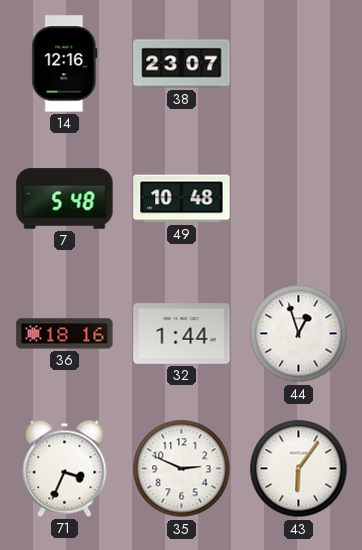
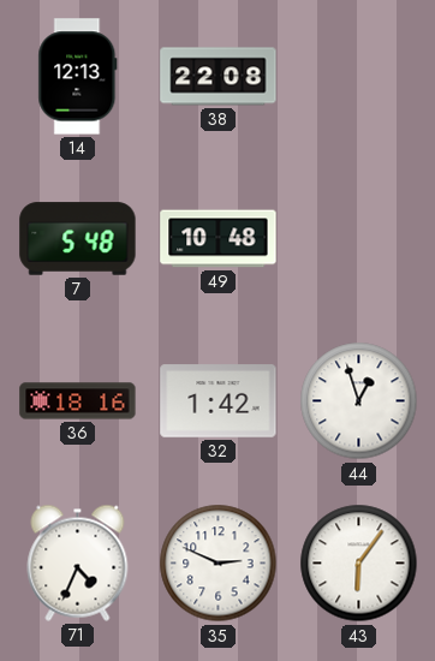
14: 12:16 -> 12:13 (78, 77)
38: 23:07 -> 22:08 (219, 77)
32: 1:44 -> 1:42 (219, 401)
71: 3:34 -> 4:34 (78, 562)
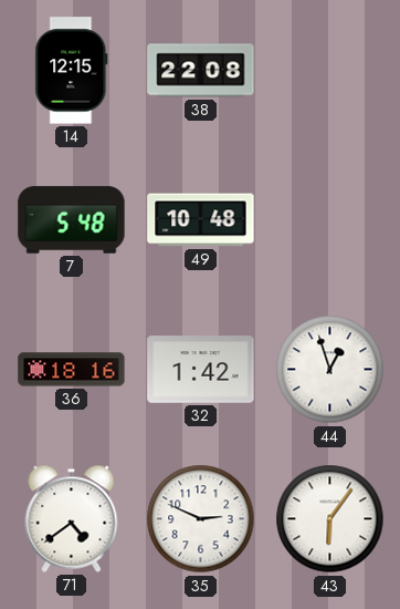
14: 12:13 -> 12:15 (72, 71)
71: 4:34 -> 4:39 (72, 518)
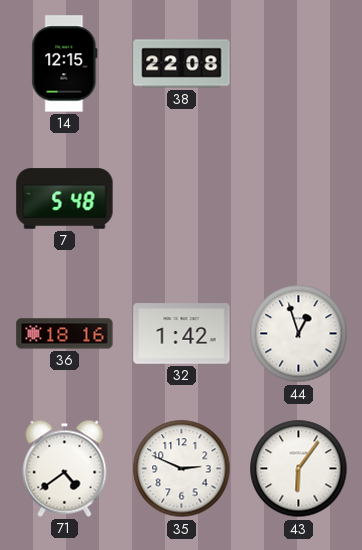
49: 10:48 -> none (201, 220)
